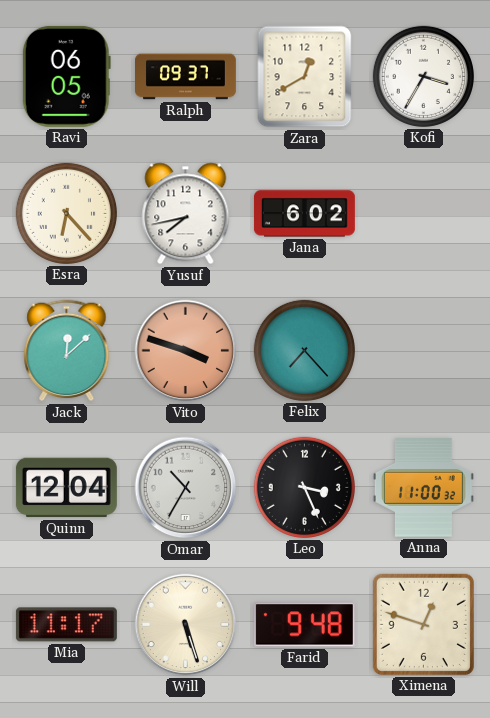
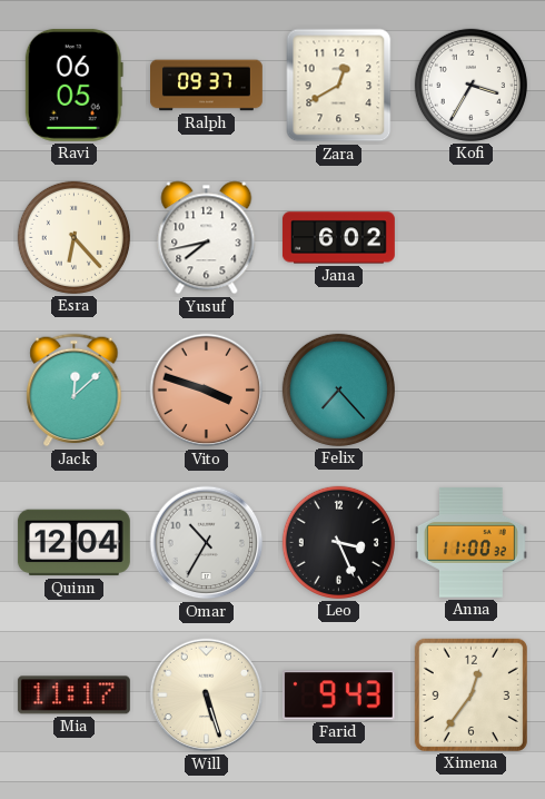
Farid: 9:48 -> 9:43 (338, 696)
Ximena: 12:48 -> 12:36 (470, 694)
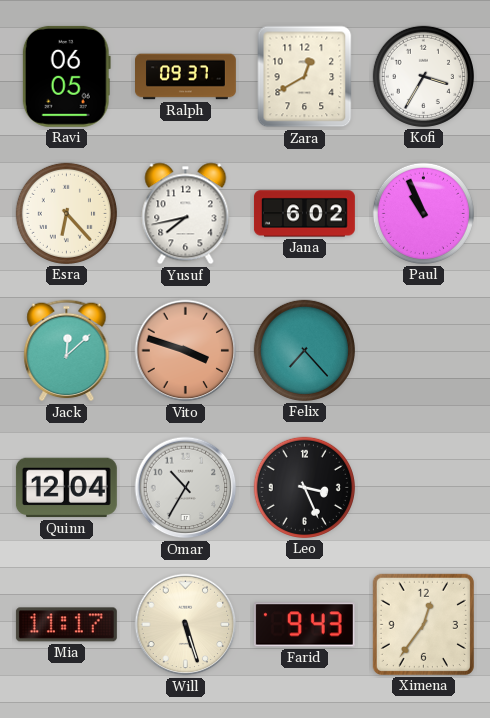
Paul: none -> 10:56 (423, 213)
Anna: 11:00 -> none (470, 543)
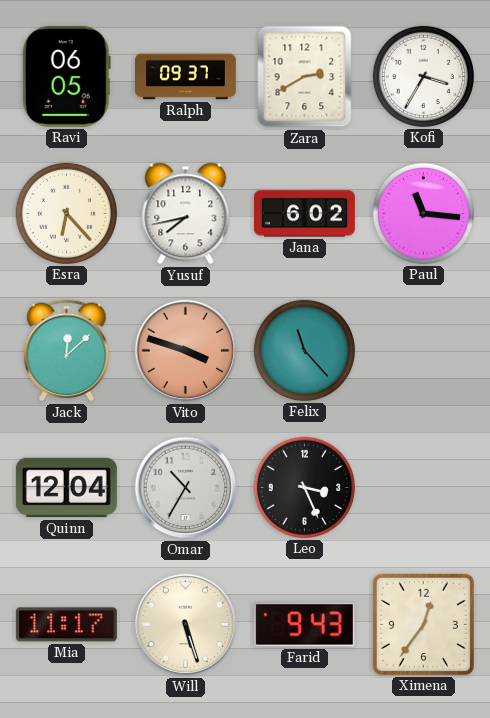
Zara: 12:40 -> 2:40 (305, 77)
Paul: 10:56 -> 11:16 (423, 213)
Felix: 7:23 -> 11:23 (304, 350)
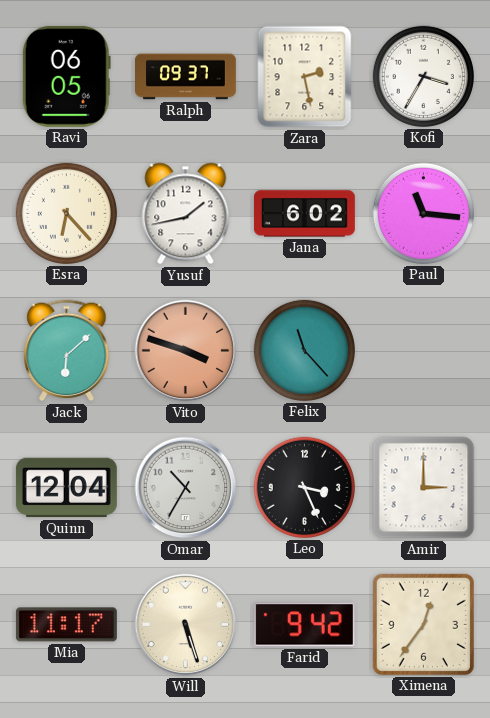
Zara: 2:40 -> 2:28 (305, 77)
Yusuf: 7:43 -> 1:43 (186, 214)
Jack: 12:08 -> 6:08 (67, 351)
Amir: none -> 3:00 (424, 488)
Farid: 9:43 -> 9:42 (304, 625)
